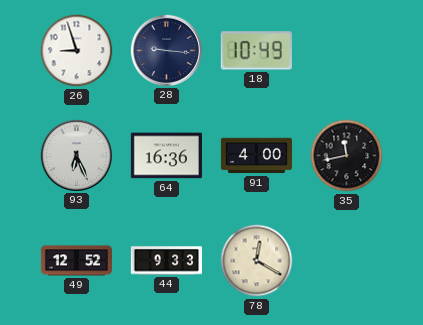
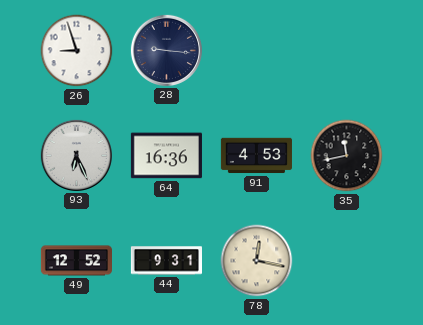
18: 10:49 -> none (256, 51)
91: 4:00 -> 4:53 (256, 156)
44: 9:33 -> 9:31 (166, 261)
78: 12:20 -> 12:17 (257, 261)
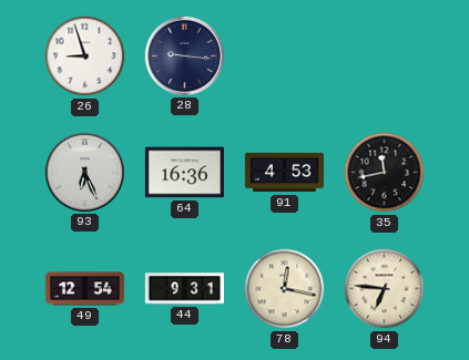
49: 12:52 -> 12:54 (84, 289)
94: none -> 6:46 (385, 289)
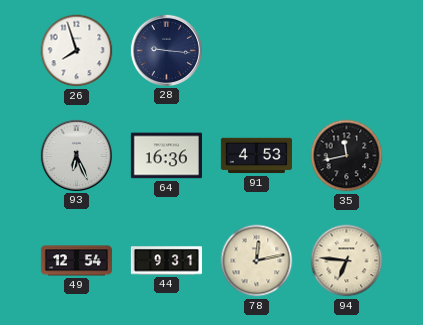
26: 8:57 -> 7:57 (77, 51)
78: 12:17 -> 12:13 (257, 261)
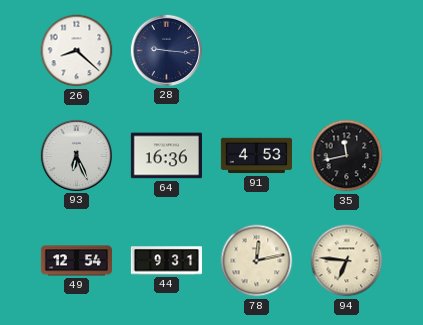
26: 7:57 -> 8:22 (77, 51)
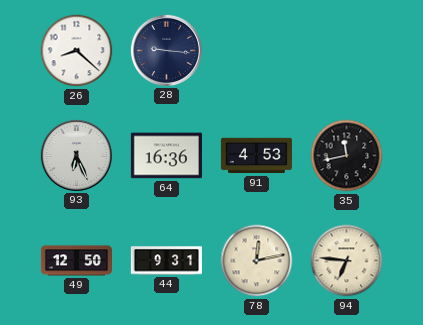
49: 12:54 -> 12:50 (76, 261)
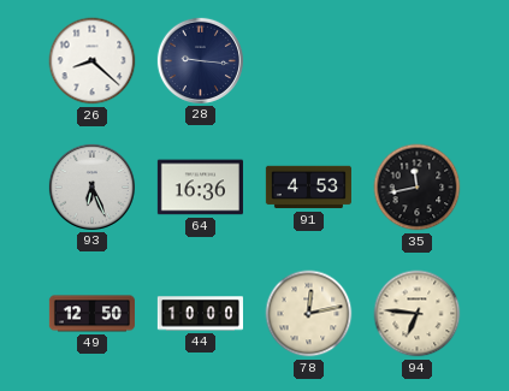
44: 9:31 -> 10:00 (200, 314)
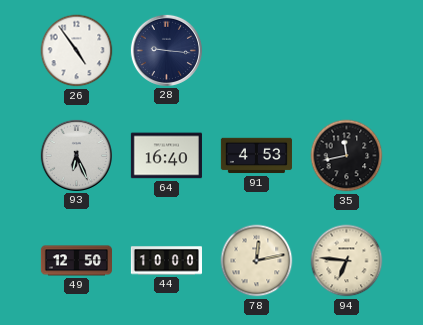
26: 8:22 -> 4:54 (77, 51)
64: 16:36 -> 16:40 (166, 156)
